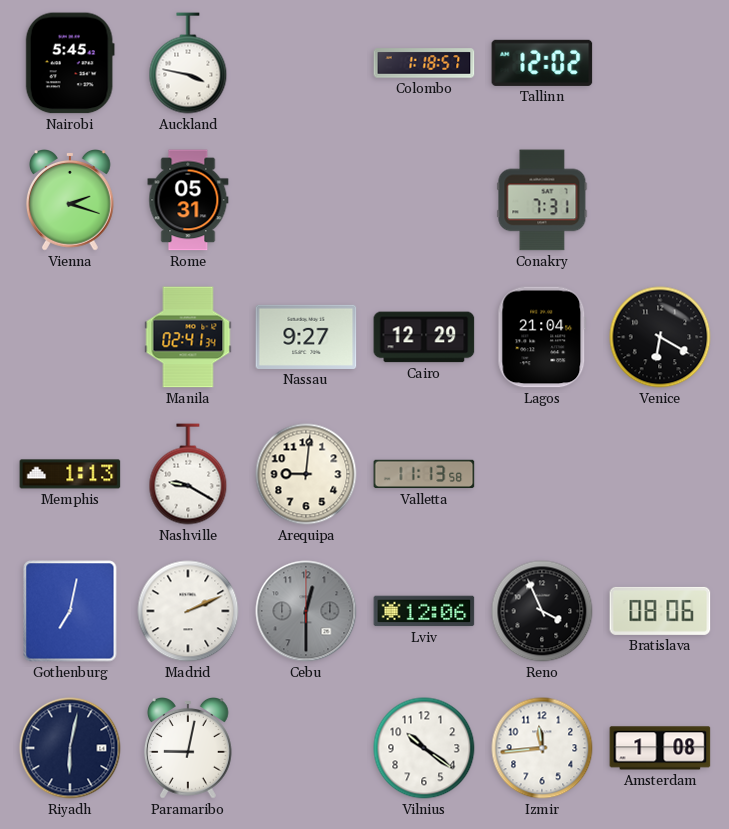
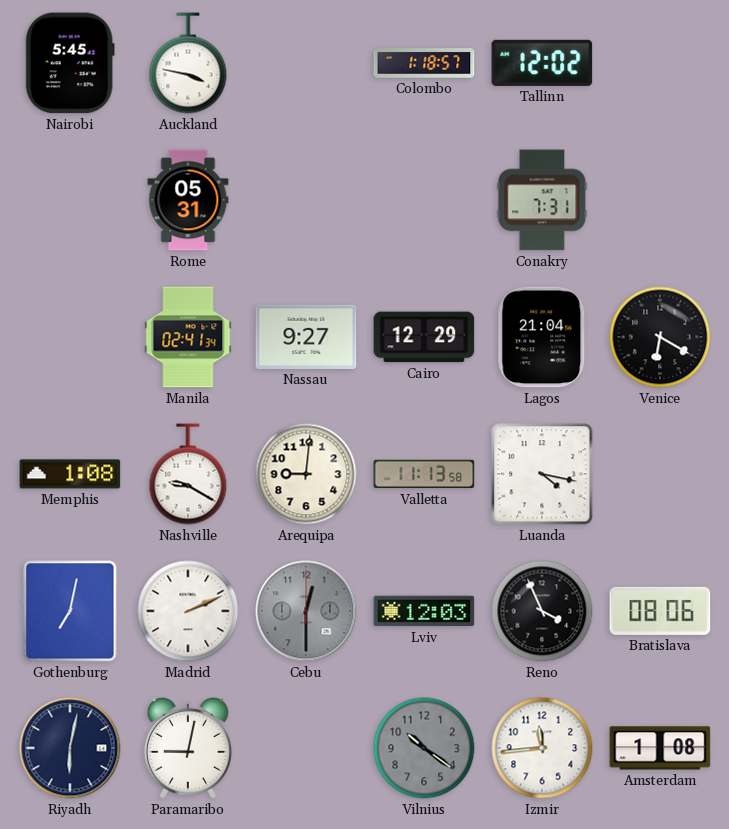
Vienna: 2:18 -> none (70, 201)
Memphis: 1:13 -> 1:08 (70, 474)
Luanda: none -> 4:17 (542, 474)
Lviv: 12:06 -> 12:03 (424, 611)
Vilnius dial: white -> grey (424, 748)
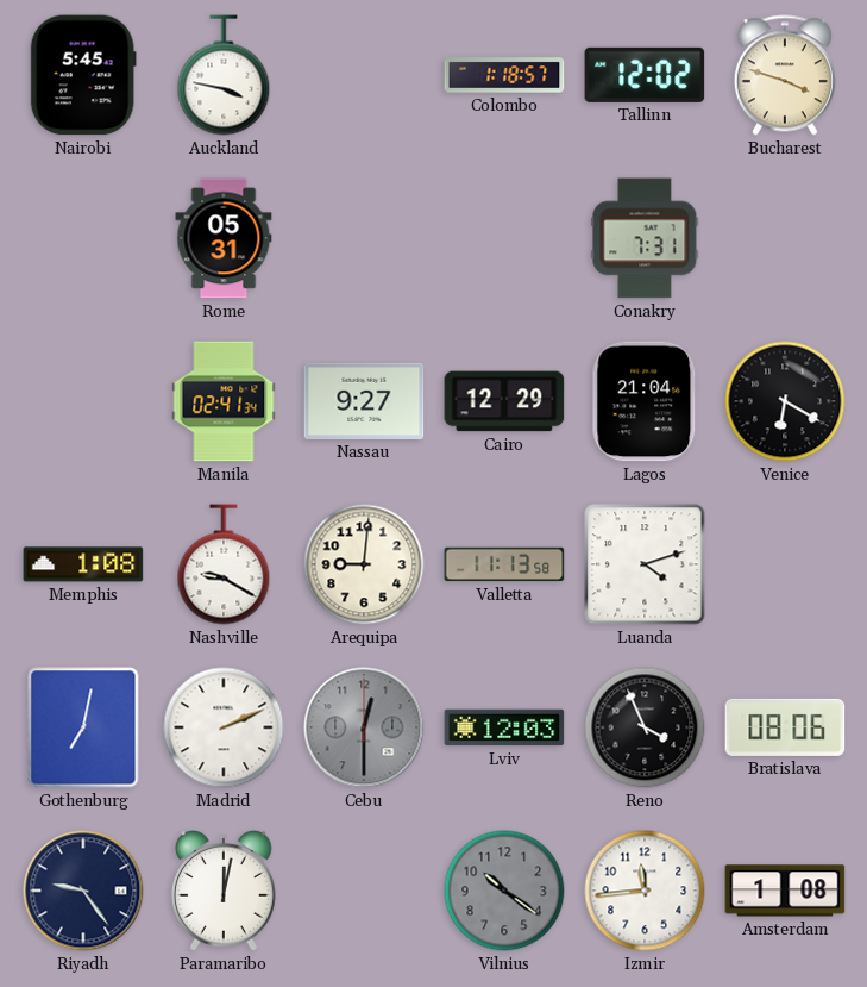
Bucharest: none -> 3:48 (785, 75)
Luanda: 4:17 -> 4:12 (645, 564)
Riyadh: 6:02 -> 9:24 (83, 891)
Paramaribo: 9:02 -> 12:02 (224, 892)
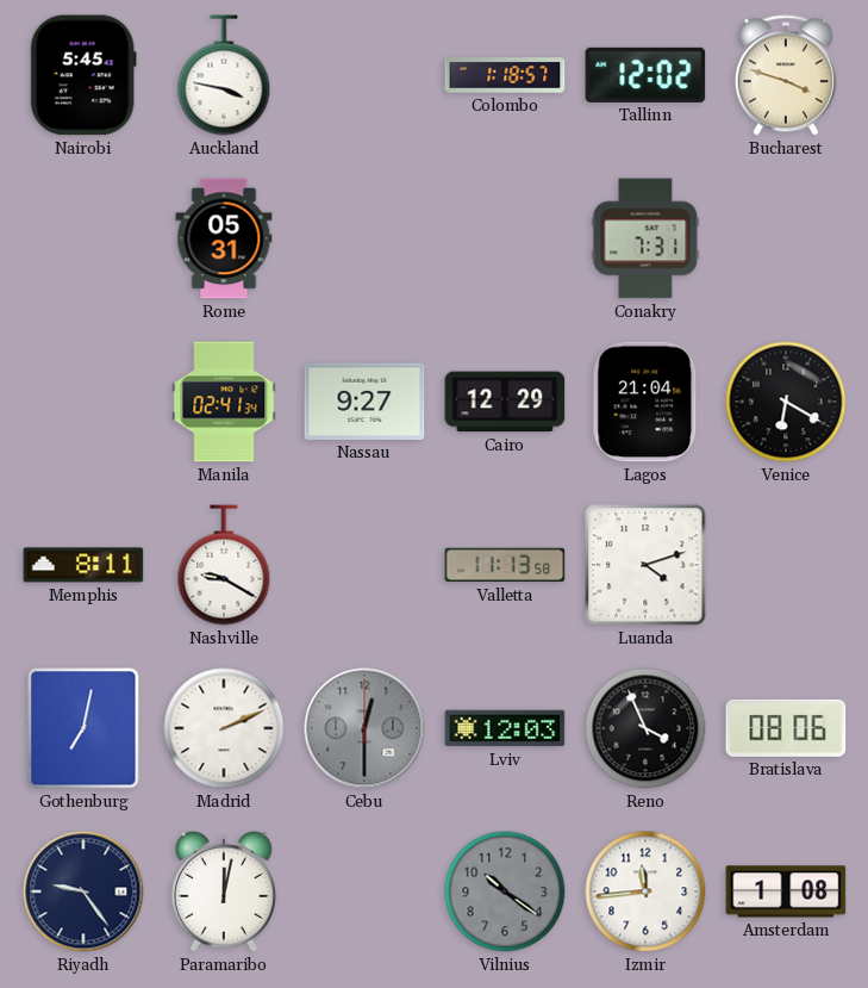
Memphis: 1:08 -> 8:11 (83, 565)
Arequipa: 9:01 -> none (364, 564)
